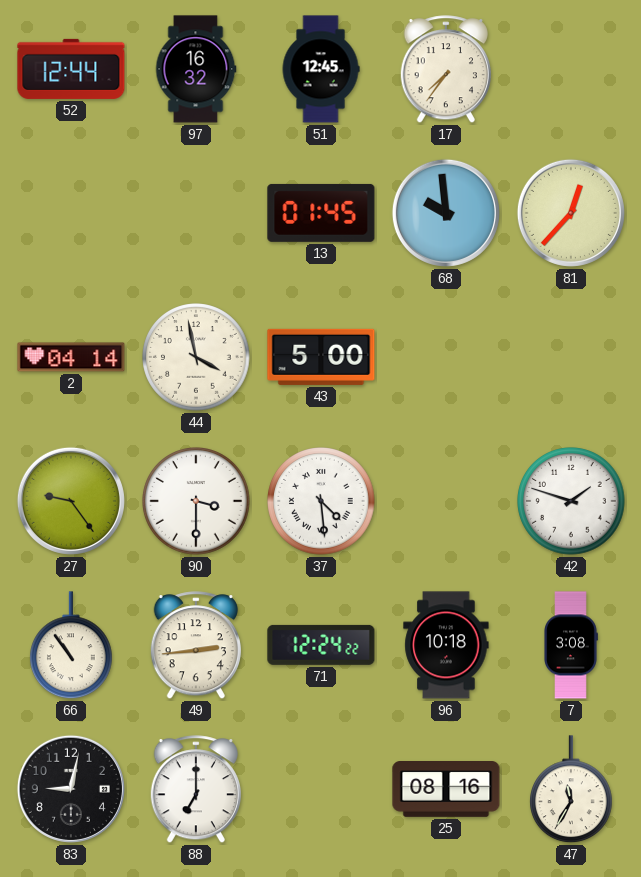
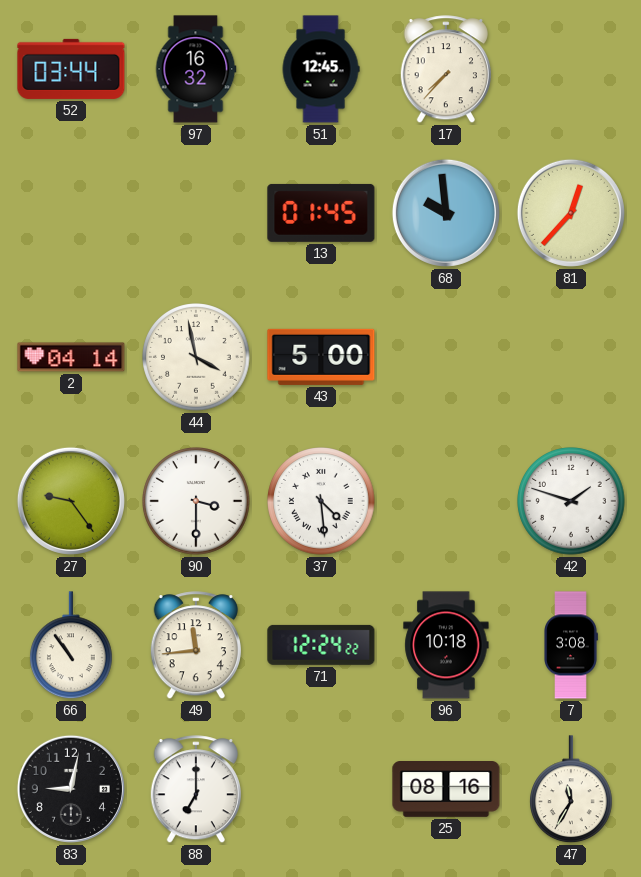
52: 12:44 -> 03:44 (71, 69)
17: 7:36 -> 7:37 (446, 70)
49: 2:44 -> 11:44 (196, 646)
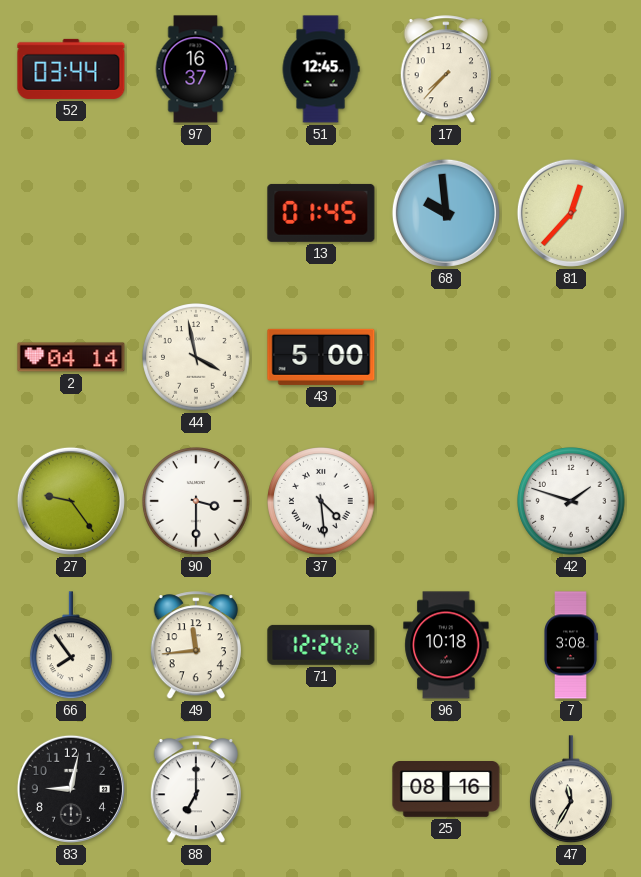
97: 16:32 -> 16:37 (196, 69)
66: 10:54 -> 7:54 (72, 646)
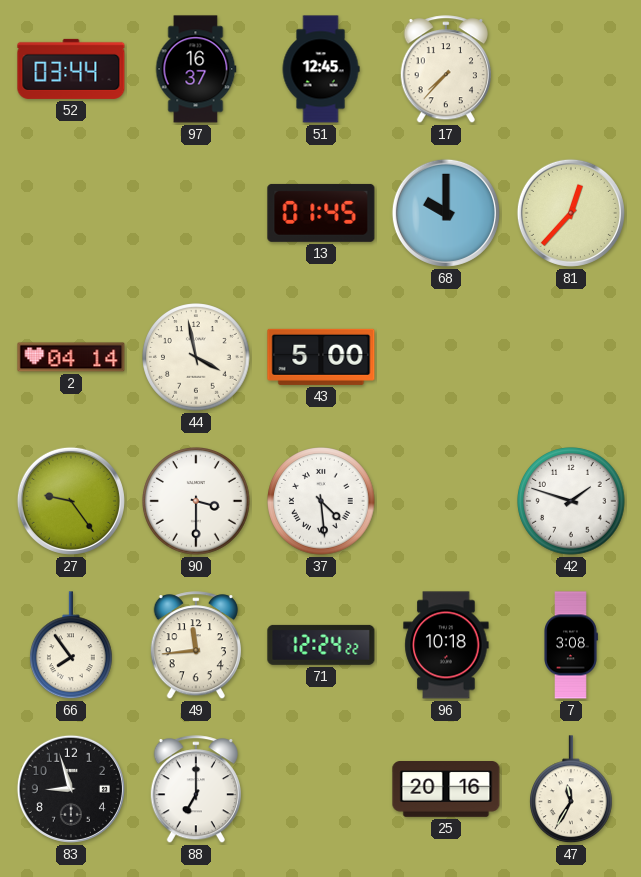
68: 9:59 -> 10:00 (446, 213)
83: 9:02 -> 8:57 (71, 789)
25: 08:16 -> 20:16 (446, 790)
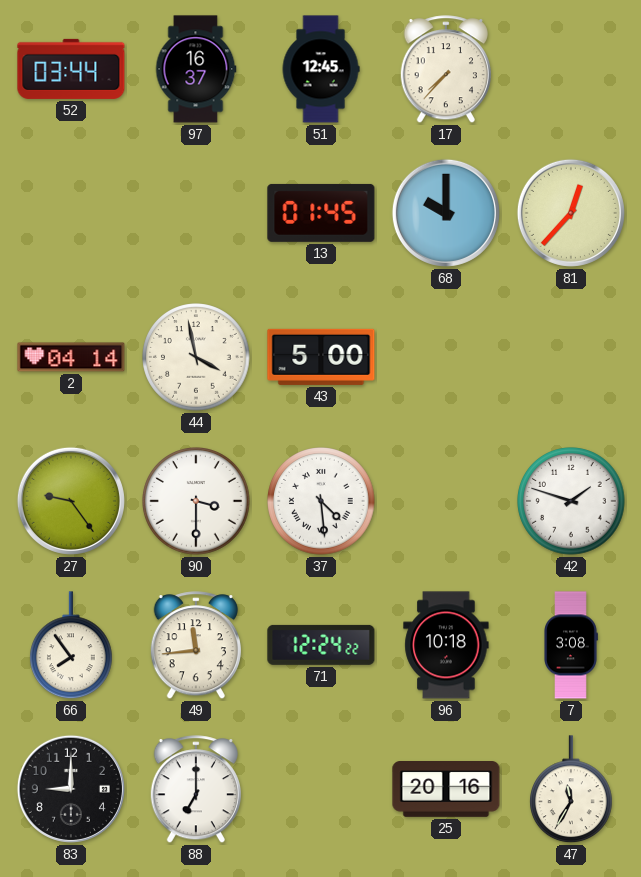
83: 8:57 -> 9:00 (71, 789)
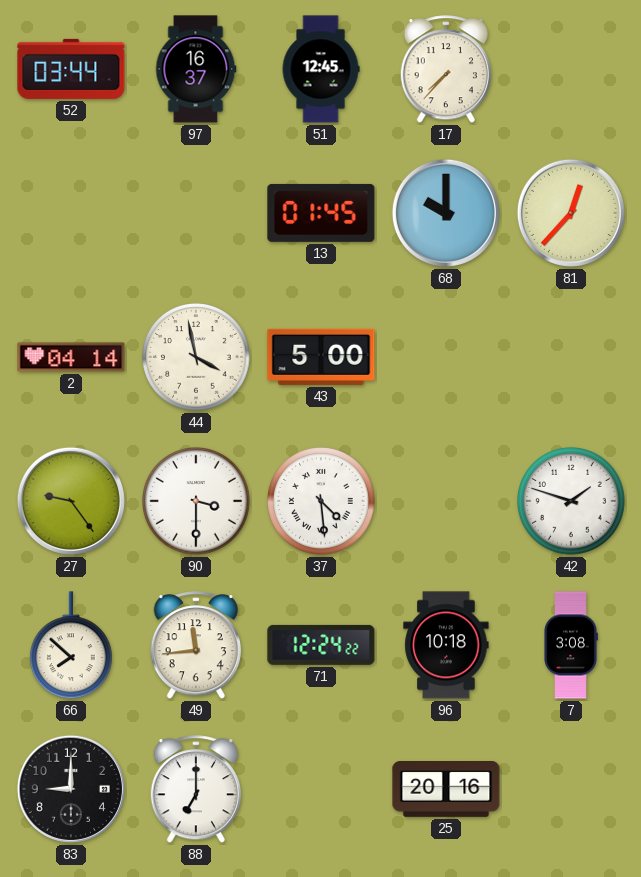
66: 7:54 -> 7:52 (72, 646)
47: 11:35 -> none (572, 790)
